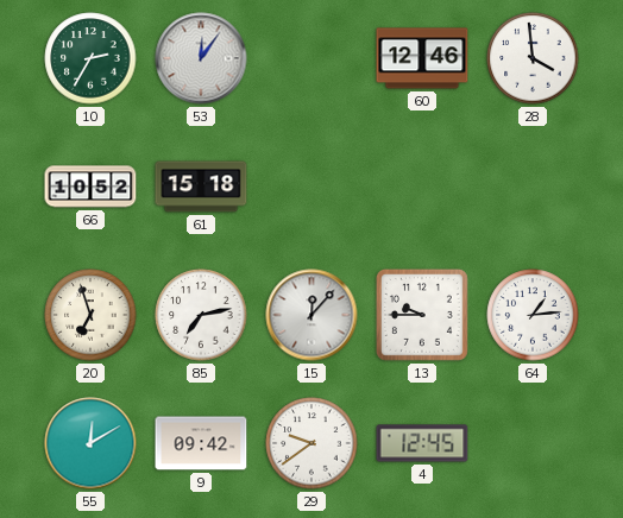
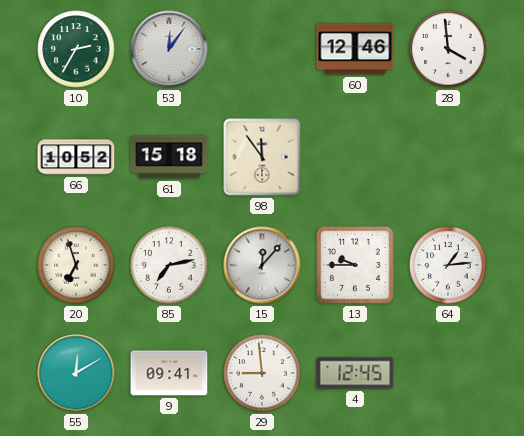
98: none -> 11:54 (262, 157)
9: 09:42 -> 09:41 (169, 373)
29: 9:39 -> 8:59 (262, 373)
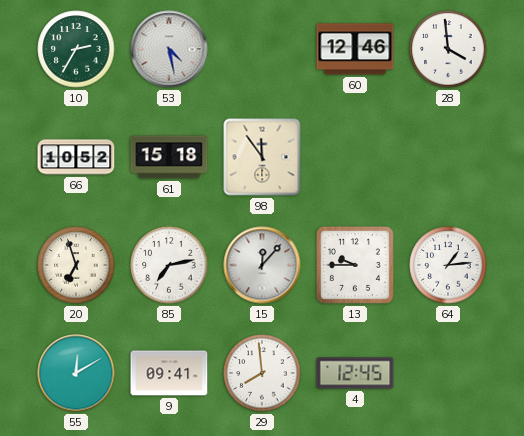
53: 12:06 -> 4:28 (169, 49)
29: 8:59 -> 7:59 (262, 373)
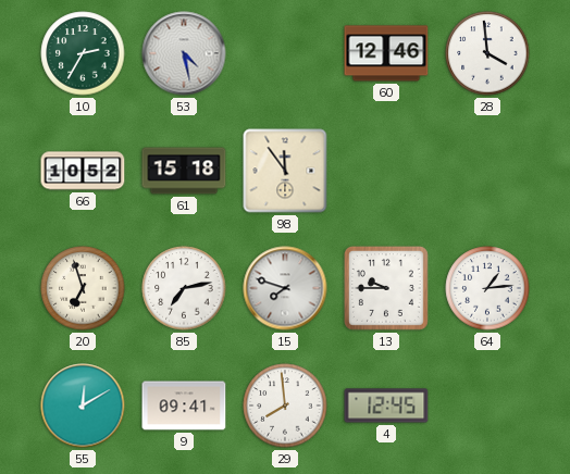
15: 12:07 -> 7:48 (285, 288)
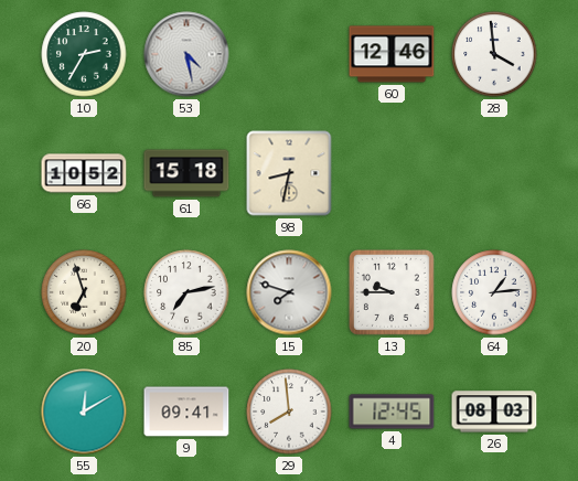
98: 11:54 -> 8:32 (289, 173)
26: none -> 08:03 (494, 411)
